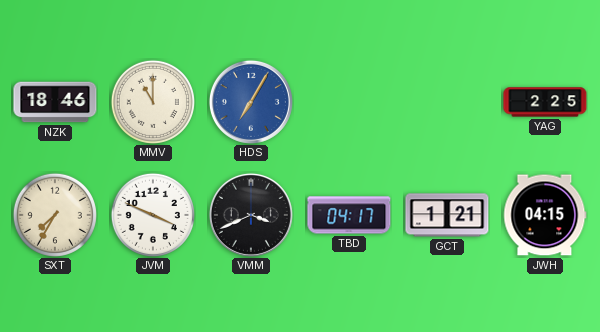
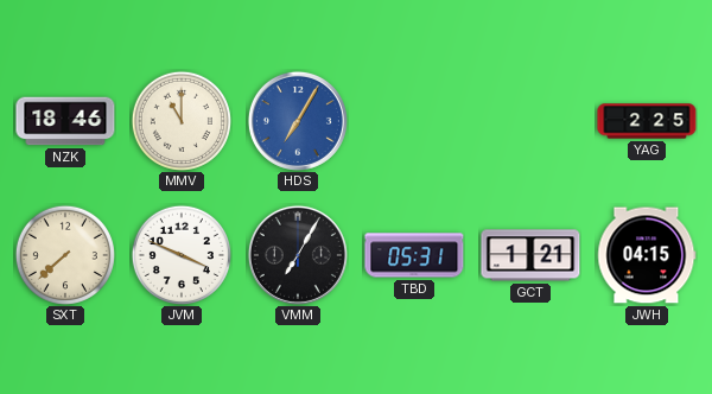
SXT: 7:35 -> 7:38 (65, 255)
VMM: 3:41 -> 7:05 (298, 255)
TBD: 04:17 -> 05:31 (414, 255)
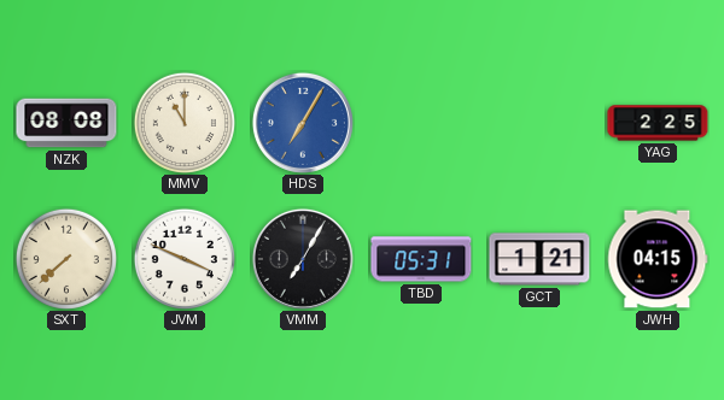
NZK: 18:46 -> 08:08 (66, 123)
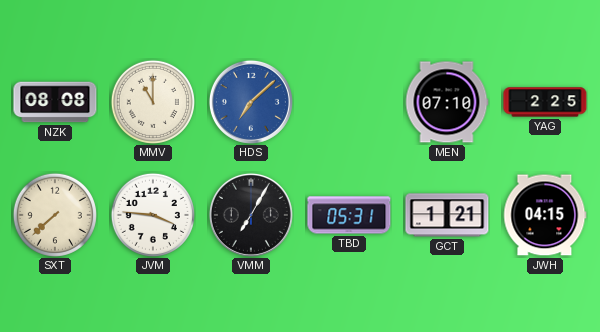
HDS: 7:05 -> 7:08 (251, 102)
MEN: none -> 07:10 (447, 102)
JVM: 3:49 -> 3:46 (153, 215)
